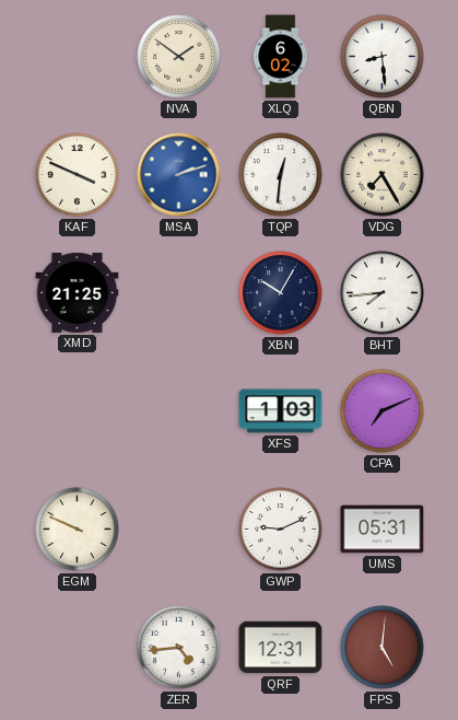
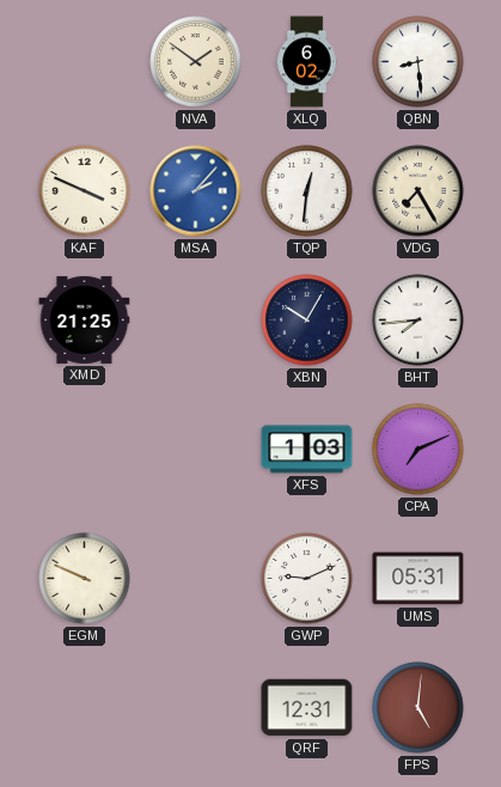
MSA: 2:12 -> 2:07 (196, 191)
ZER: 4:44 -> none (179, 648)
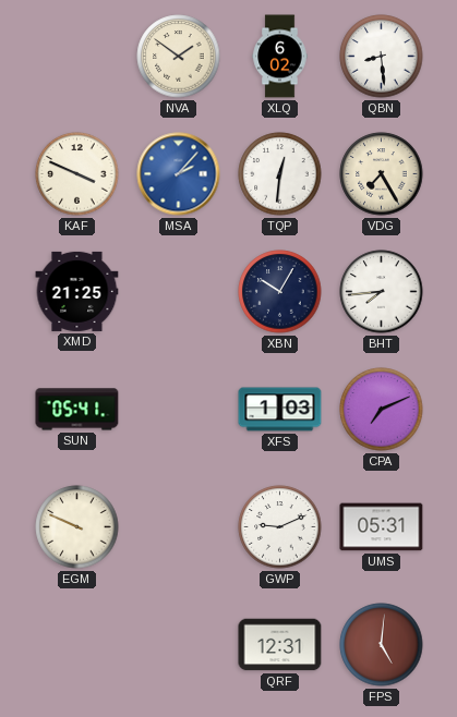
SUN: none -> 05:41 (77, 410)
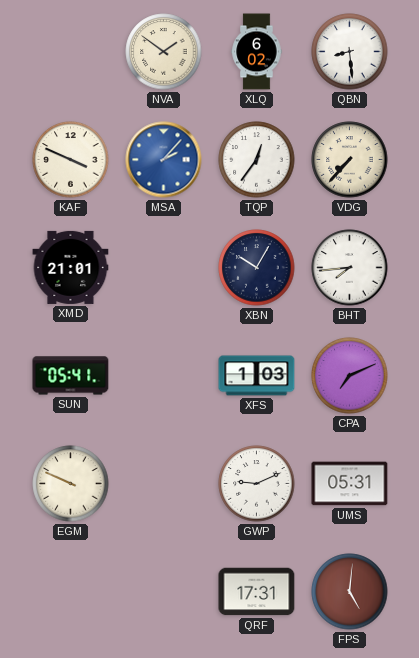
TQP: 12:31 -> 12:36 (257, 160)
VDG: 7:25 -> 7:37 (350, 160)
XMD: 21:25 -> 21:01 (71, 267)
QRF: 12:31 -> 17:31 (257, 592)
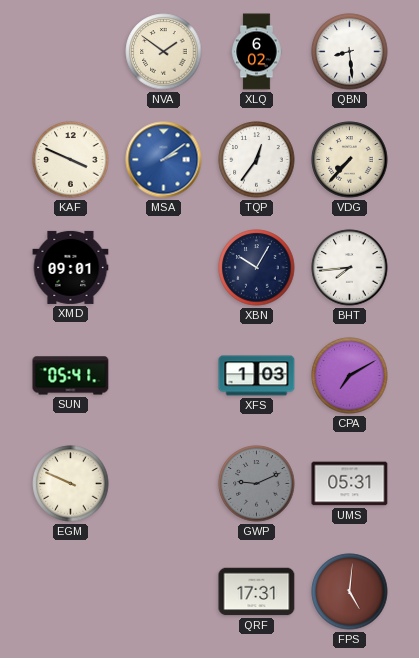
MSA: 2:07 -> 2:09 (164, 160)
XMD: 21:01 -> 09:01 (71, 267)
CPA: 7:11 -> 7:10 (350, 376)
GWP dial: white -> grey (257, 484)
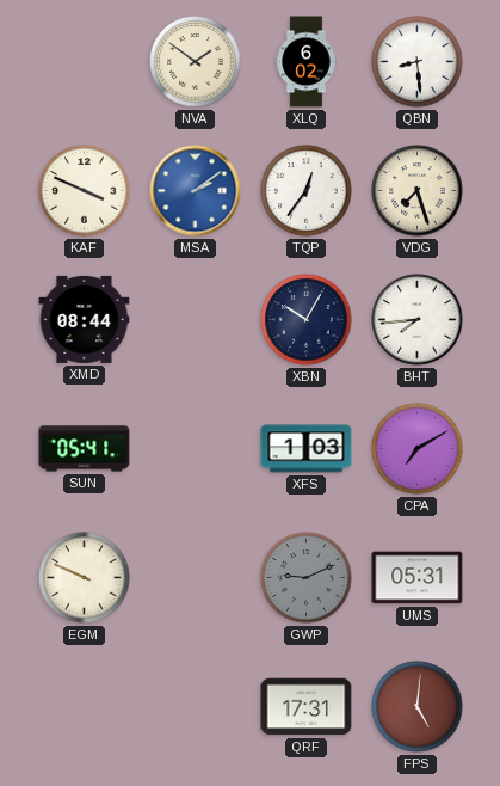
VDG: 7:37 -> 7:27 (418, 191)
XMD: 09:01 -> 08:44 (85, 319)
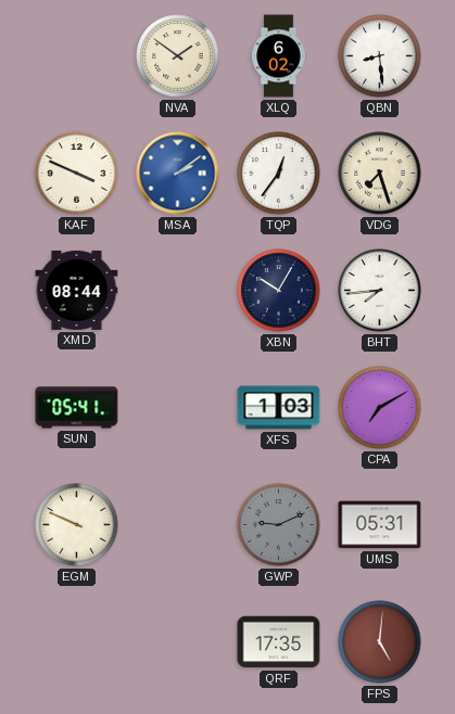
QRF: 17:31 -> 17:35 (279, 642)
